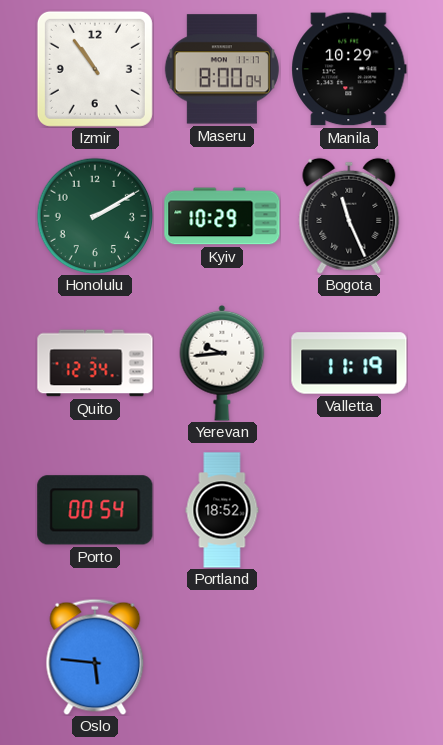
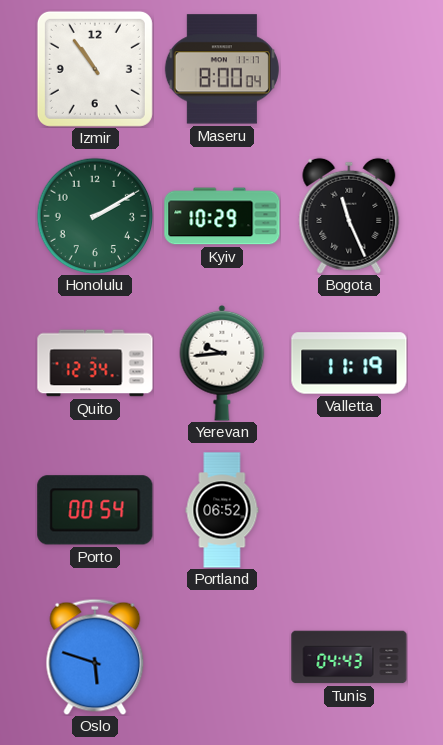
Manila: 10:29 -> none (349, 69)
Portland: 18:52 -> 06:52 (222, 510)
Oslo: 5:46 -> 5:48 (95, 657)
Tunis: none -> 04:43 (349, 657)
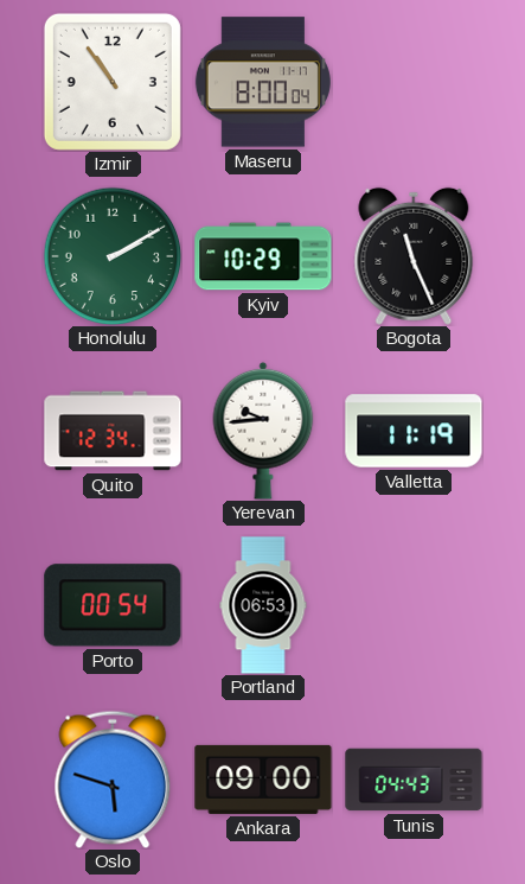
Portland: 06:52 -> 06:53 (263, 605)
Ankara: none -> 09:00 (263, 780)
